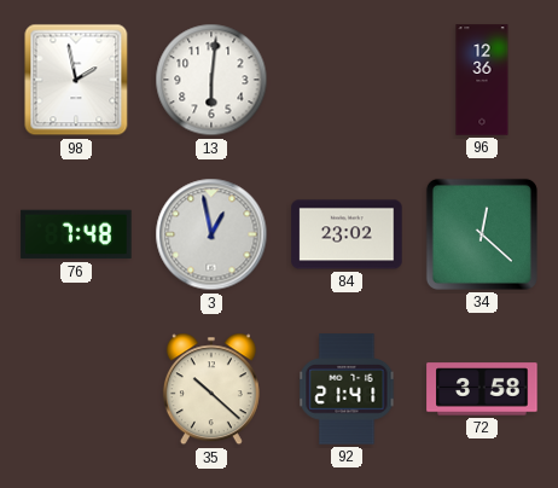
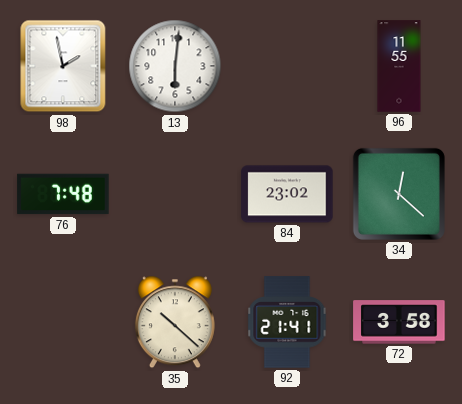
96: 12:36 -> 11:55 (399, 66)
3: 12:58 -> none (211, 234)
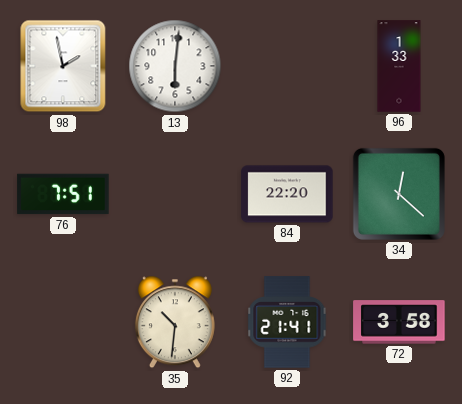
96: 11:55 -> 1:33 (399, 66)
76: 7:48 -> 7:51 (63, 194)
84: 23:02 -> 22:20 (287, 194)
35: 10:22 -> 10:31 (175, 322)
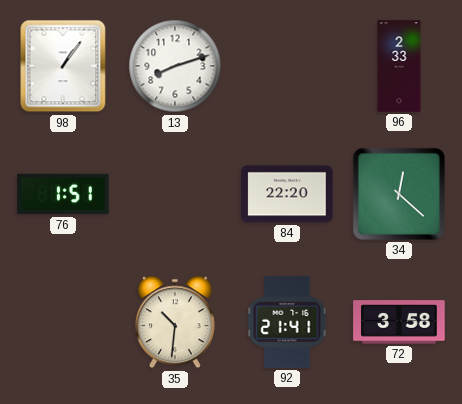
98: 1:58 -> 1:06 (63, 66)
13: 6:01 -> 8:12 (175, 66)
96: 1:33 -> 2:33 (399, 66)
76: 7:51 -> 1:51 (63, 194)
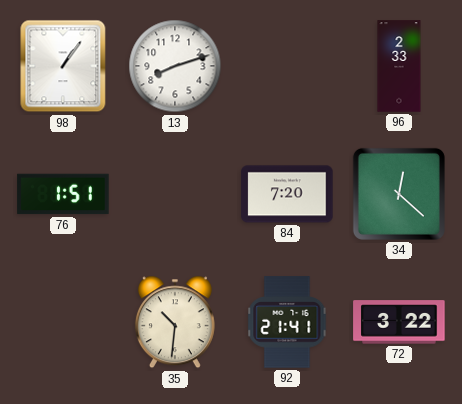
84: 22:20 -> 7:20 (287, 194)
72: 3:58 -> 3:22 (399, 322)
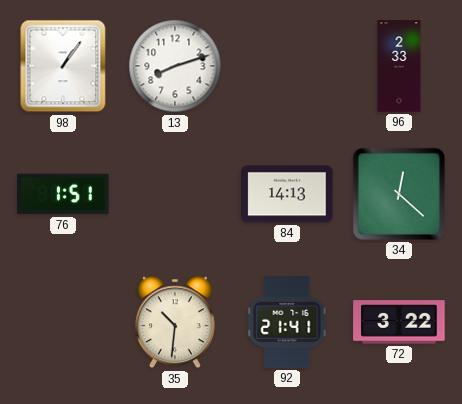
84: 7:20 -> 14:13 (287, 194)
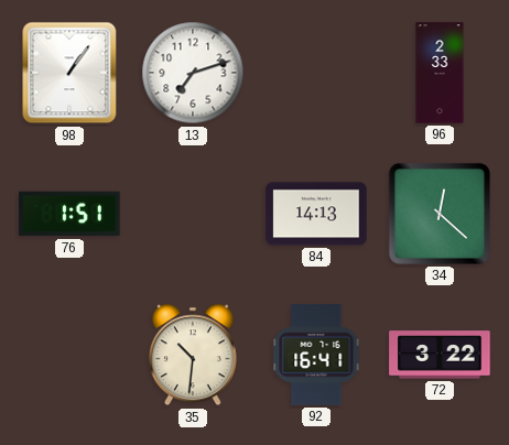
13: 8:12 -> 7:12 (193, 73)
92: 21:41 -> 16:41 (316, 355)
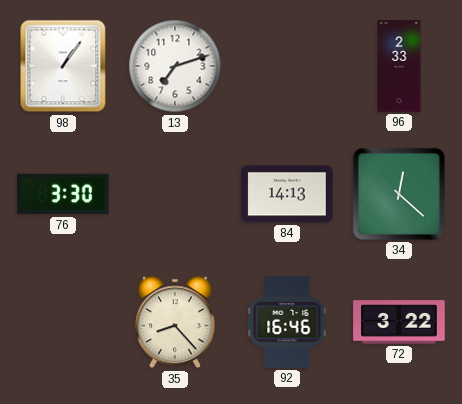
76: 1:51 -> 3:30 (63, 194)
35: 10:31 -> 8:23 (175, 322)
92: 16:41 -> 16:46 (287, 322)
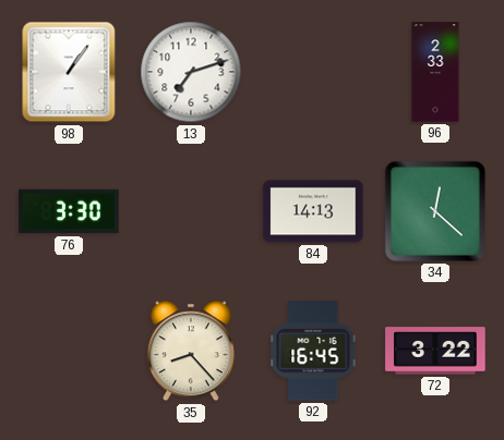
92: 16:46 -> 16:45 (313, 351)
